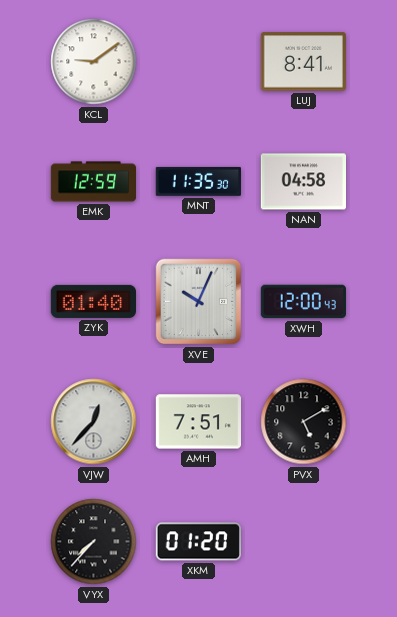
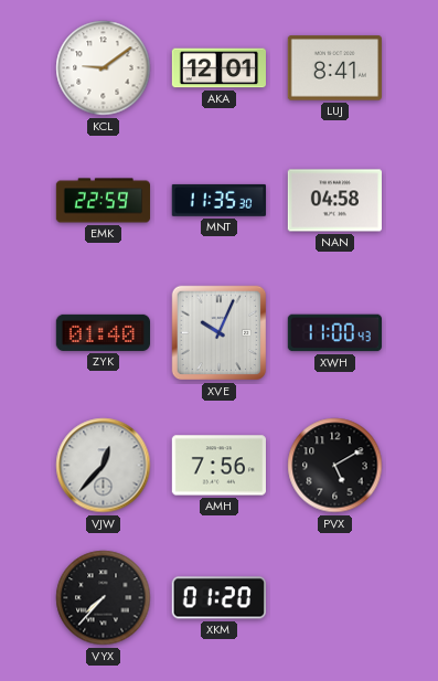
AKA: none -> 12:01 (218, 68)
EMK: 12:59 -> 22:59 (103, 201)
XWH: 12:00 -> 11:00 (334, 333)
AMH: 7:51 -> 7:56 (218, 466)
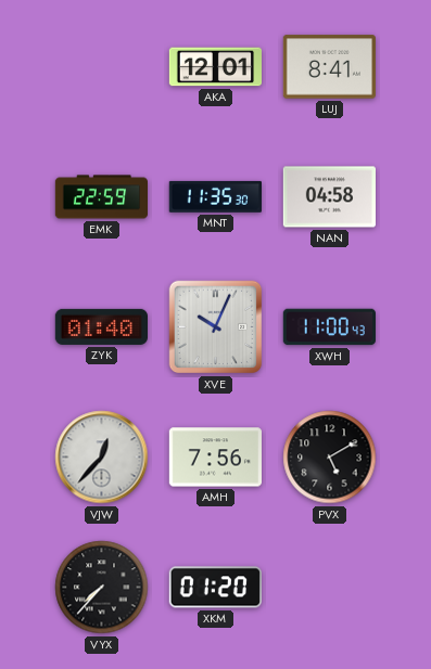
KCL: 9:09 -> none (104, 68)
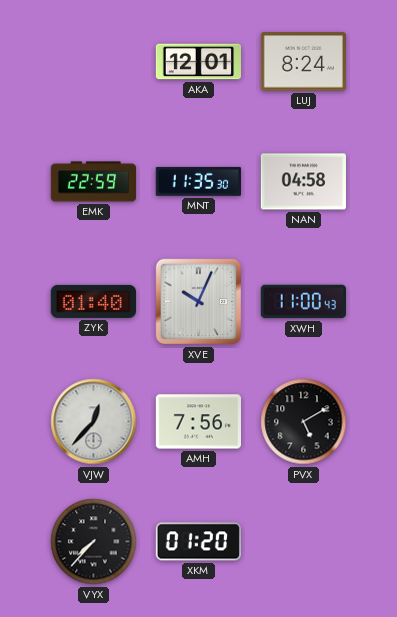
LUJ: 8:41 -> 8:24 (303, 62)
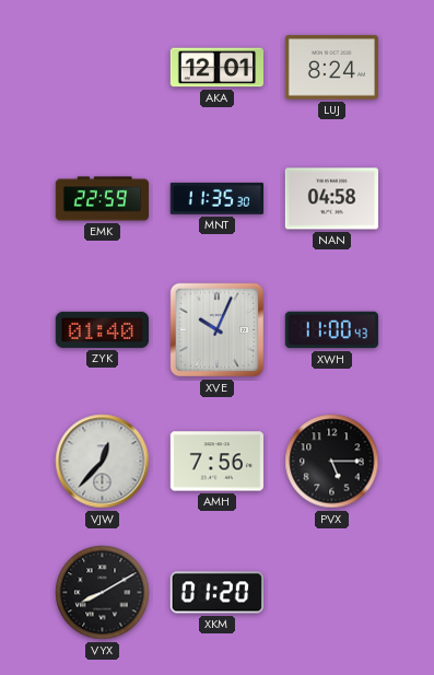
PVX: 5:10 -> 5:15 (332, 462)
VYX: 7:37 -> 8:10 (103, 593)
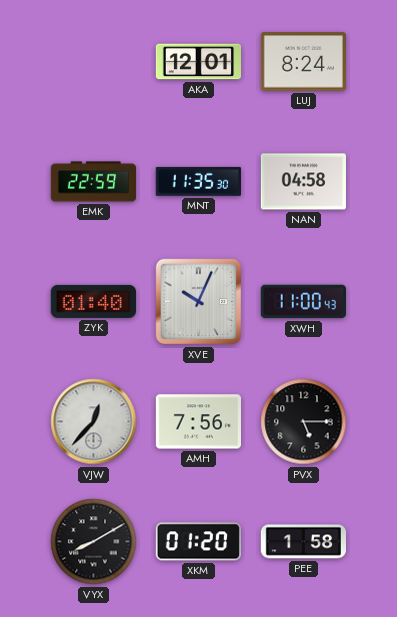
PEE: none -> 1:58 (303, 542)
